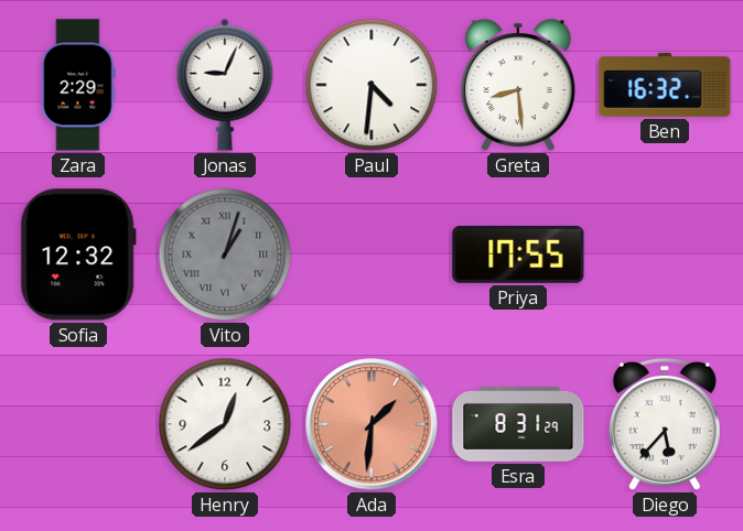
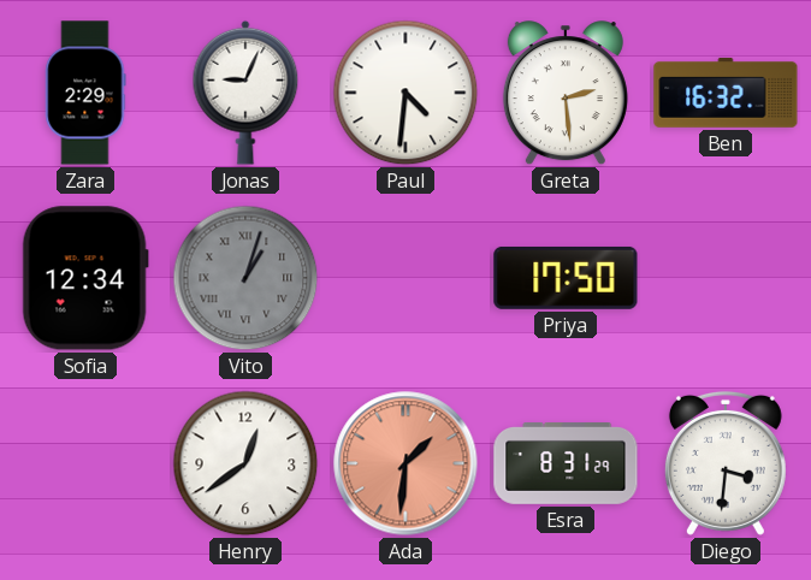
Greta: 8:29 -> 2:29 (566, 94)
Sofia: 12:32 -> 12:34 (85, 278)
Priya: 17:55 -> 17:50 (566, 278)
Diego: 5:37 -> 3:31 (726, 463)
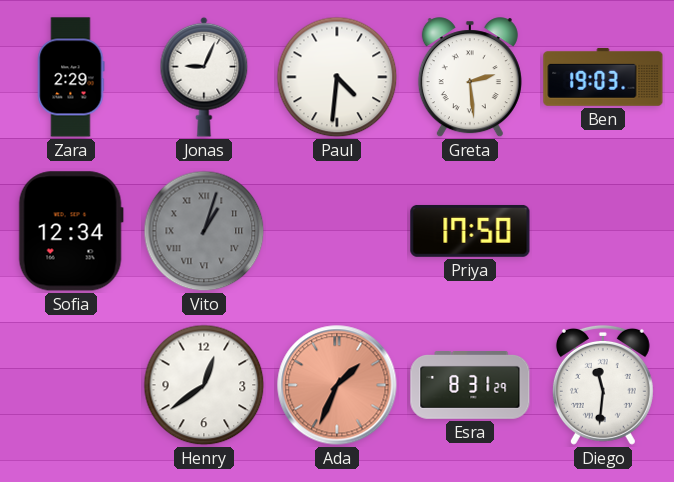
Ben: 16:32 -> 19:03 (603, 77)
Ada: 1:31 -> 1:34 (337, 385)
Diego: 3:31 -> 11:31 (603, 385)
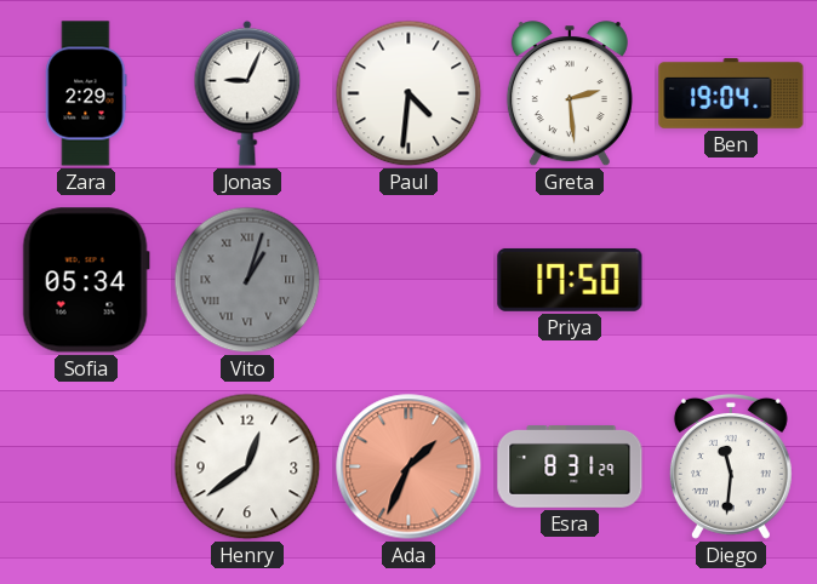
Ben: 19:03 -> 19:04 (731, 93)
Sofia: 12:34 -> 05:34 (86, 280)
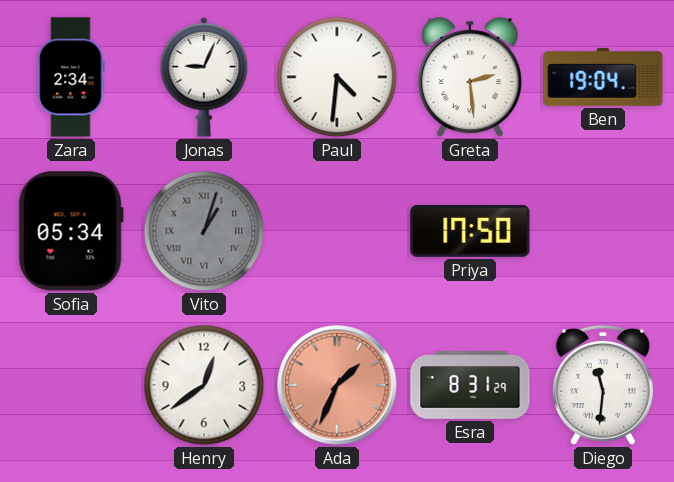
Zara: 2:29 -> 2:34 (71, 77)
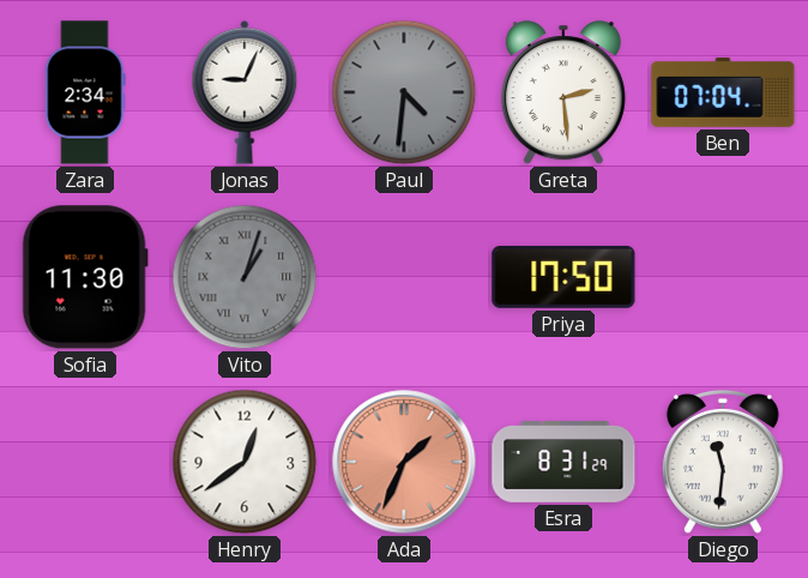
Paul dial: white -> grey (404, 92)
Ben: 19:04 -> 07:04 (723, 92)
Sofia: 05:34 -> 11:30 (85, 277)
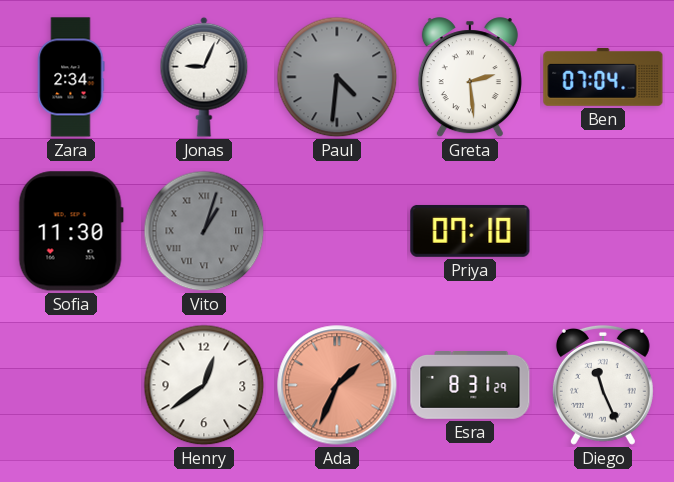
Priya: 17:50 -> 07:10 (470, 231)
Diego: 11:31 -> 11:26 (603, 385)
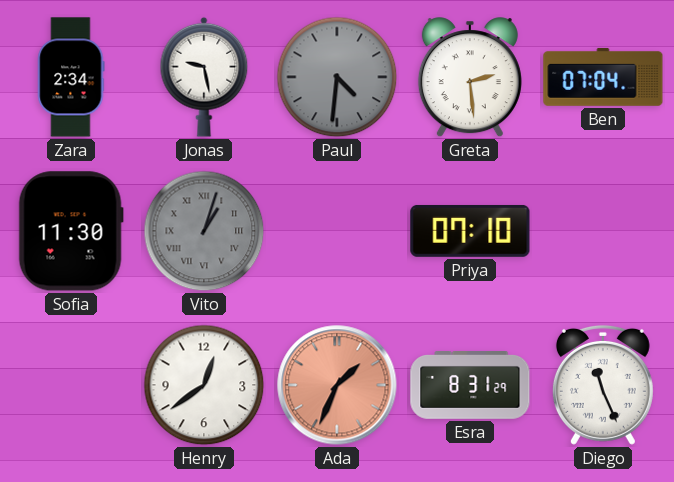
Jonas: 9:04 -> 9:28 (204, 77)
